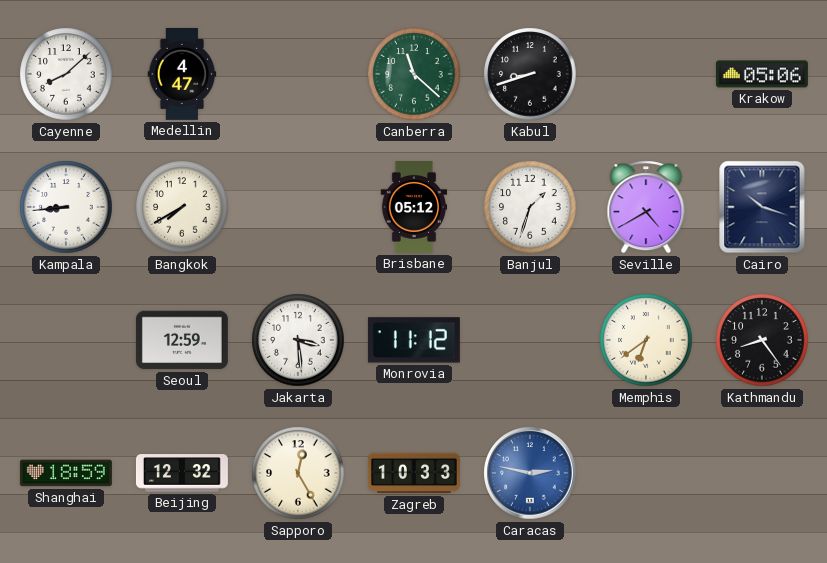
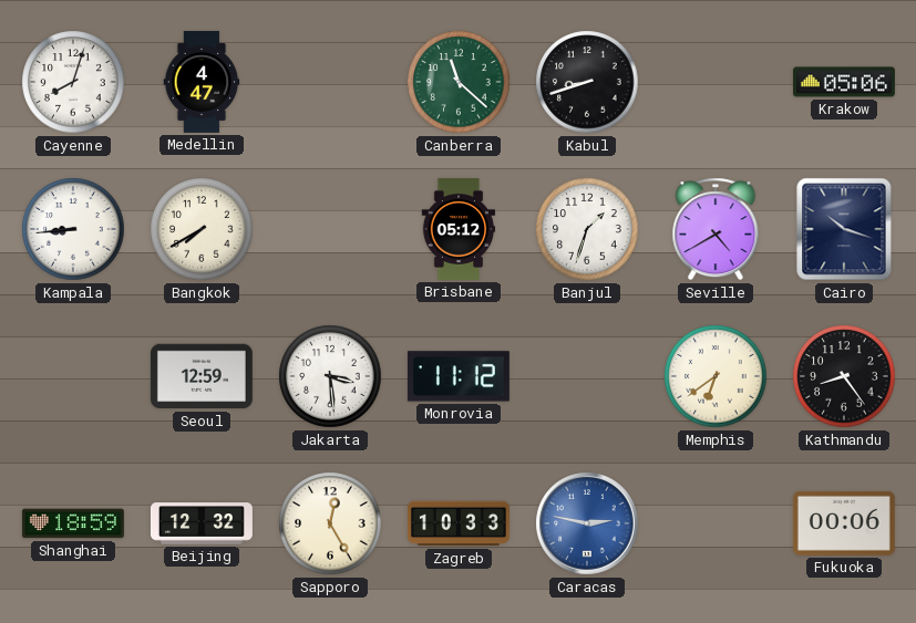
Cayenne: 8:08 -> 8:03 (73, 82)
Fukuoka: none -> 00:06 (844, 523)
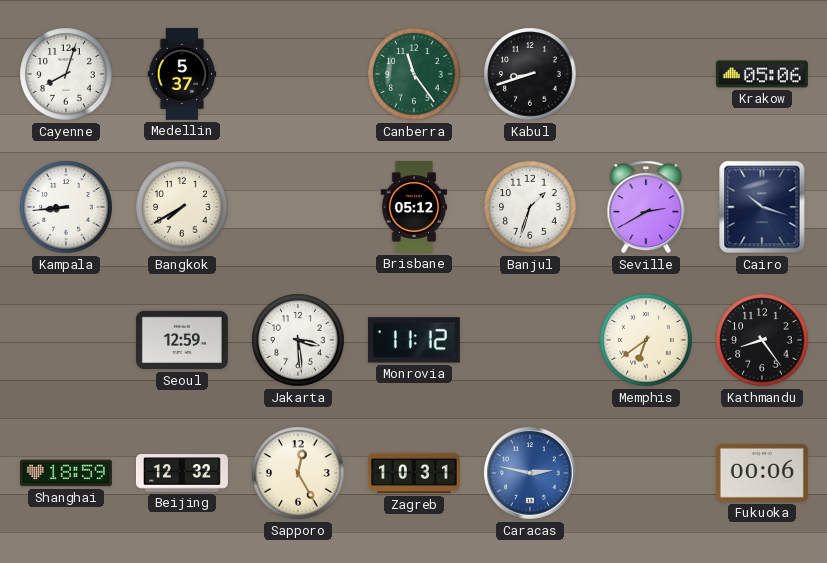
Medellin: 4:47 -> 5:37 (182, 74)
Canberra: 11:22 -> 11:24 (414, 74)
Seville: 4:40 -> 2:40 (646, 207)
Zagreb: 10:33 -> 10:31 (414, 473)
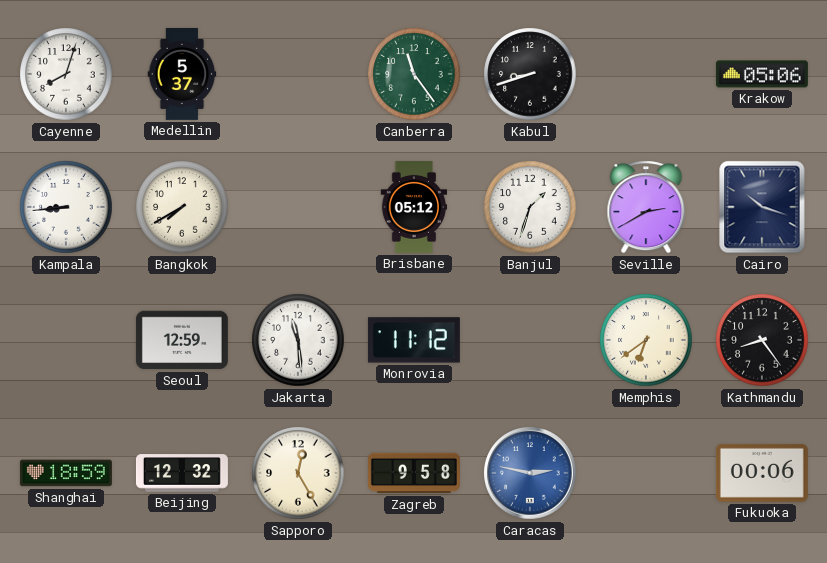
Jakarta: 3:29 -> 11:29 (298, 340)
Zagreb: 10:31 -> 9:58 (414, 473)
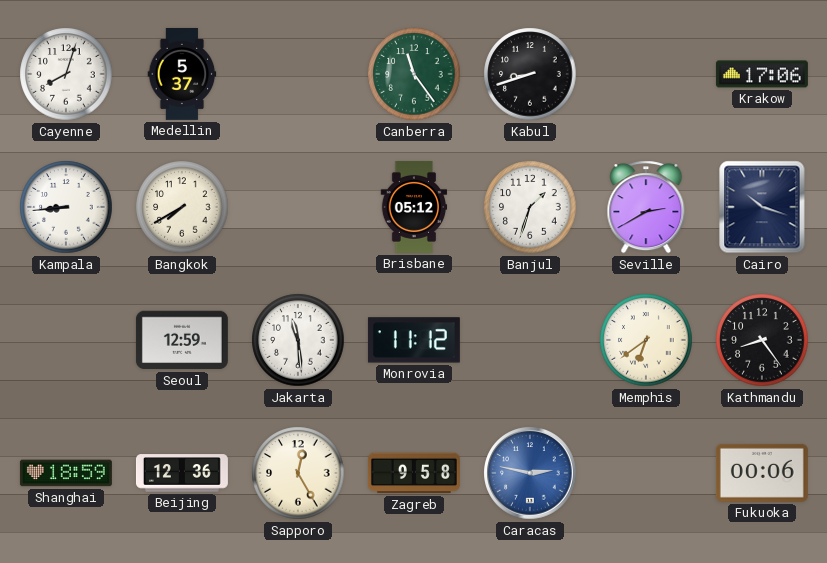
Krakow: 05:06 -> 17:06 (762, 74)
Beijing: 12:32 -> 12:36 (182, 473)
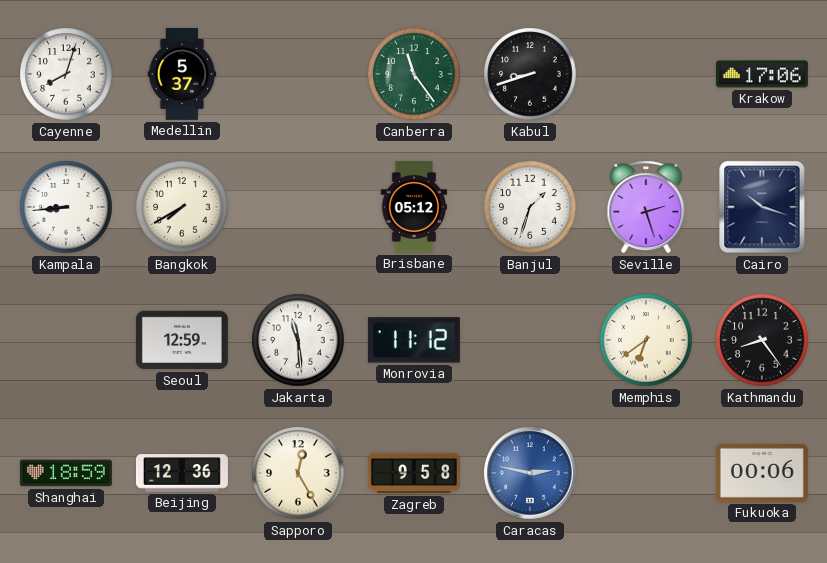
Seville: 2:40 -> 2:27 (646, 207)
